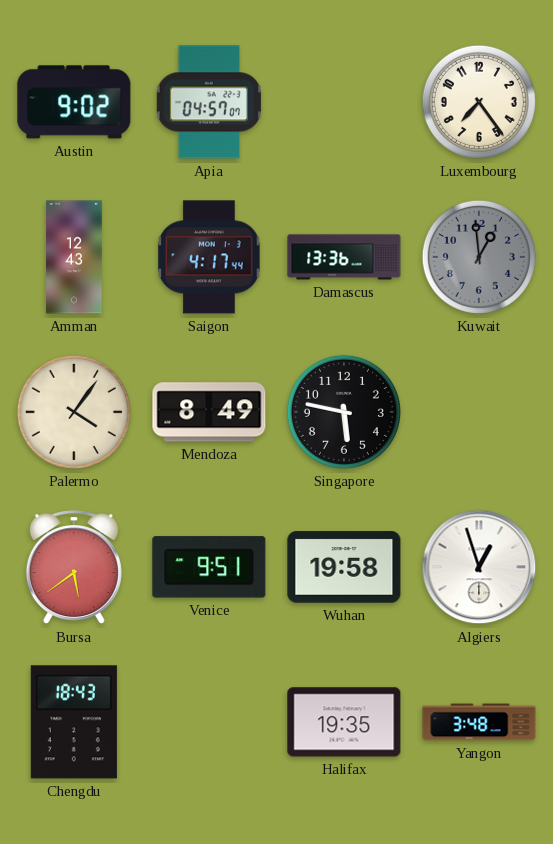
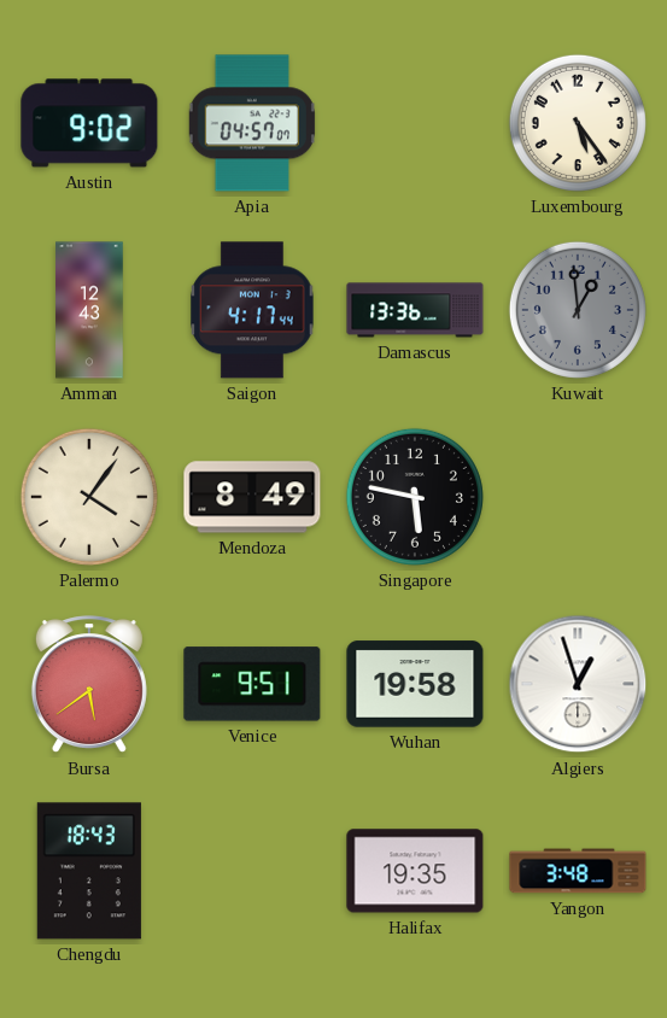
Luxembourg: 7:24 -> 5:24 (578, 123)
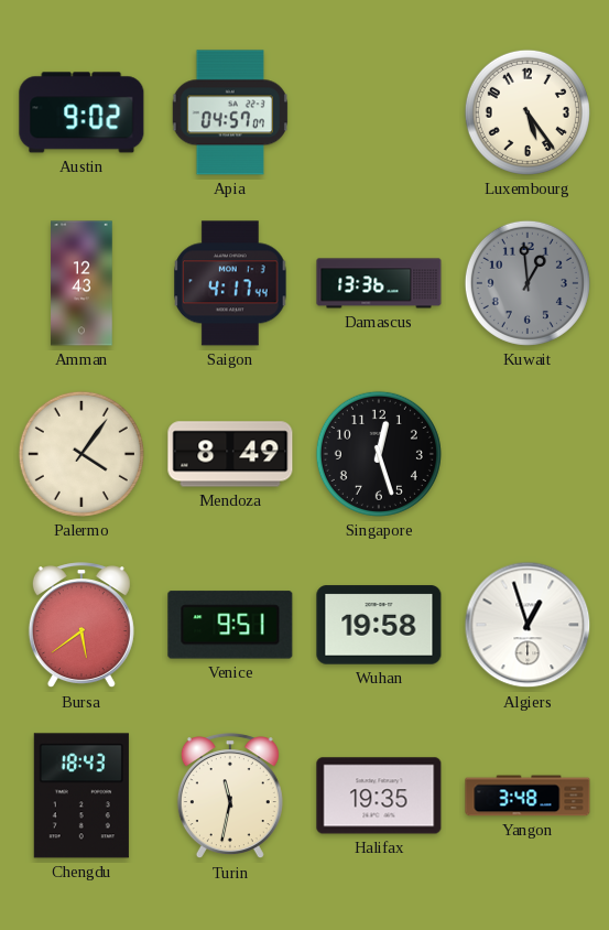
Singapore: 5:47 -> 12:27 (379, 454)
Turin: none -> 11:32 (230, 797)
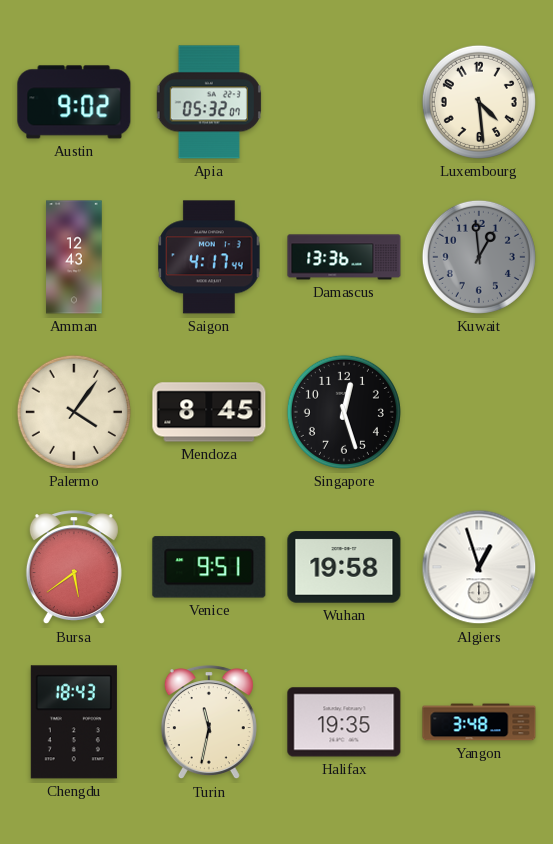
Apia: 04:57 -> 05:32 (209, 102)
Luxembourg: 5:24 -> 4:29 (479, 102)
Mendoza: 8:49 -> 8:45 (209, 412)
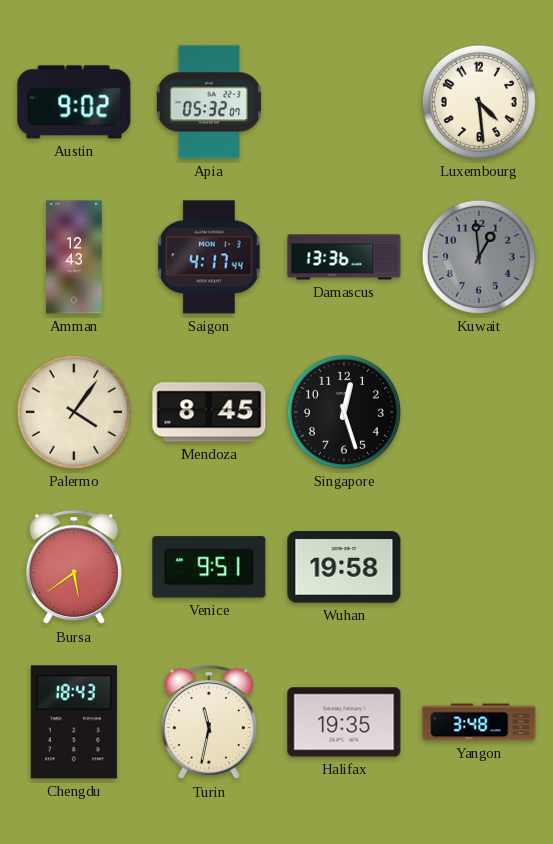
Algiers: 12:57 -> none (479, 567)
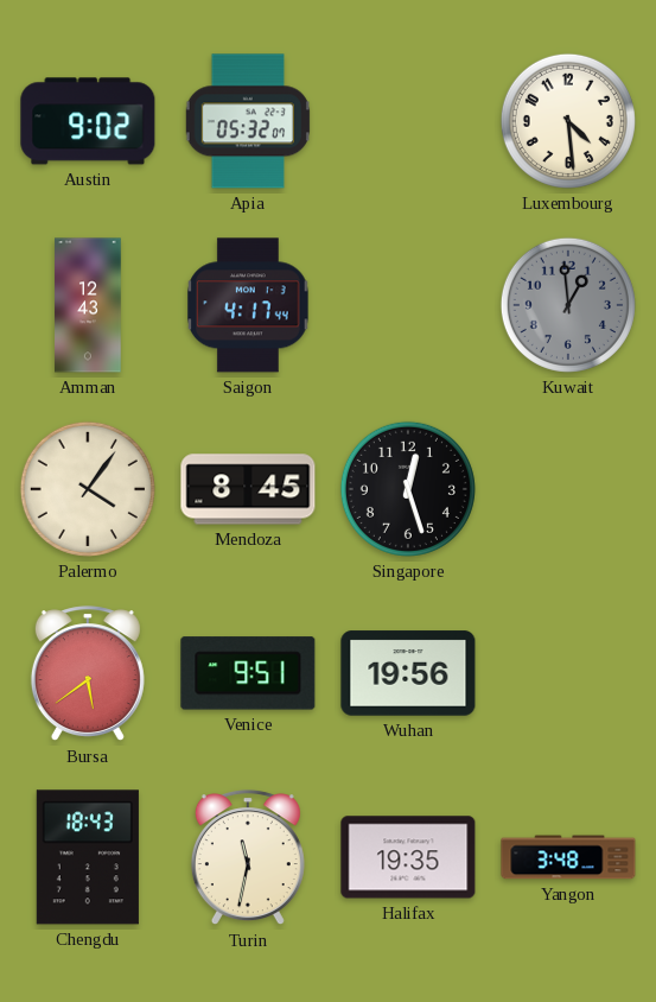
Damascus: 13:36 -> none (344, 257)
Wuhan: 19:58 -> 19:56 (408, 673)
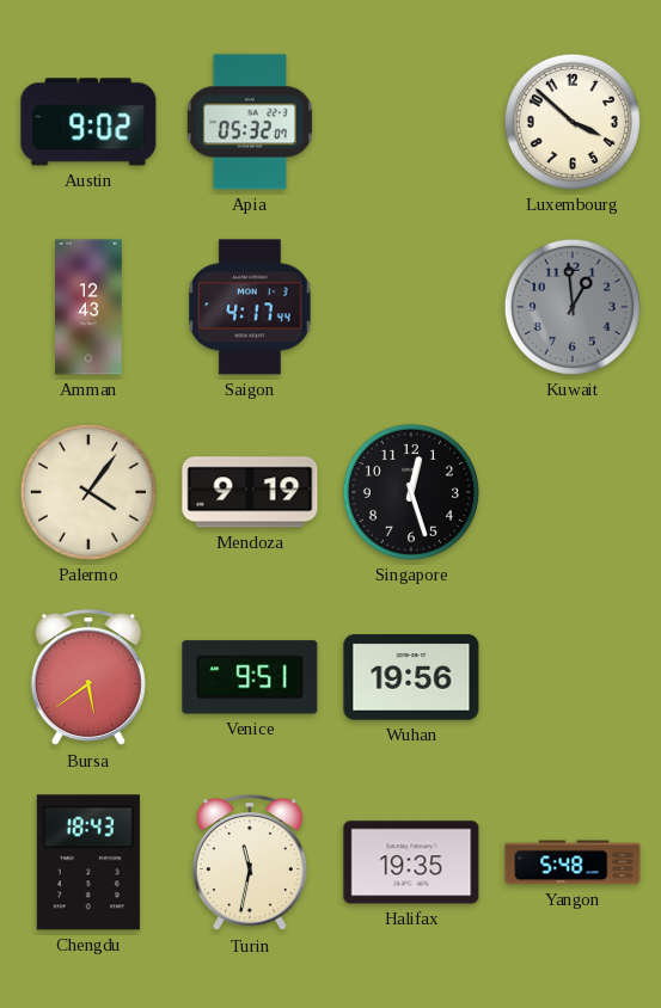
Luxembourg: 4:29 -> 3:52 (573, 122)
Mendoza: 8:45 -> 9:19 (250, 492)
Yangon: 3:48 -> 5:48 (573, 862)
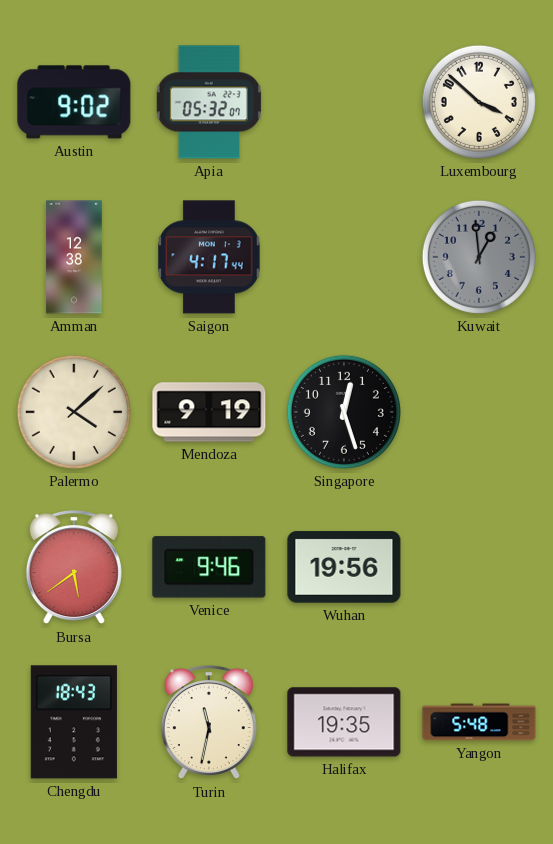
Amman: 12:43 -> 12:38 (74, 257)
Palermo: 4:06 -> 4:08 (74, 412)
Venice: 9:51 -> 9:46 (209, 567)
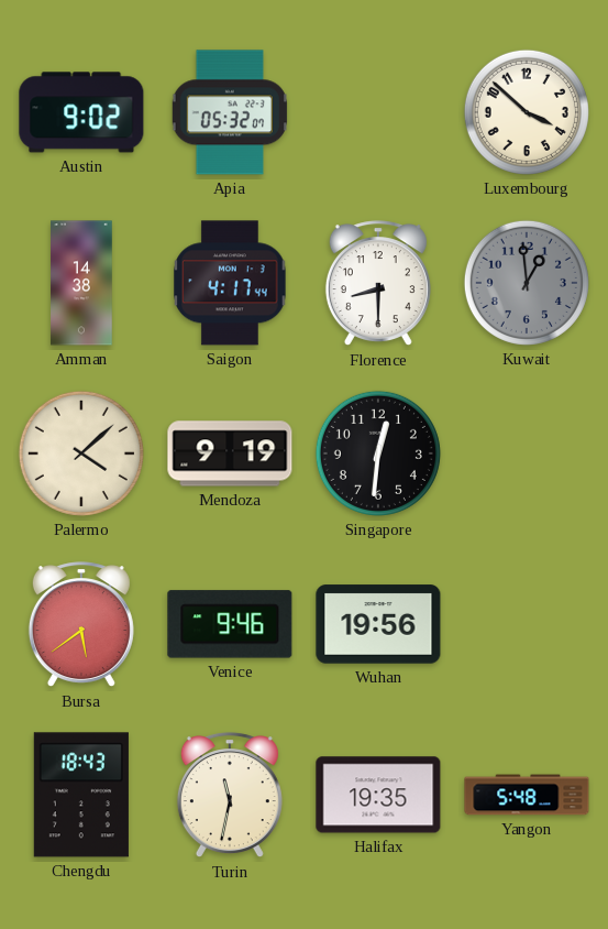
Amman: 12:38 -> 14:38 (81, 283)
Florence: none -> 8:30 (378, 284)
Singapore: 12:27 -> 12:31 (378, 453)
